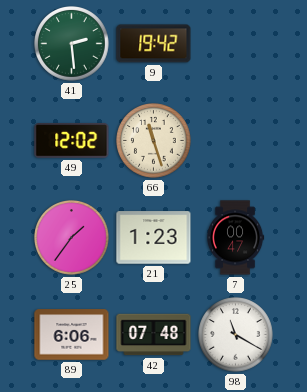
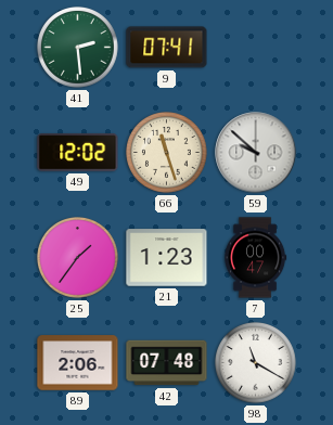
9: 19:42 -> 07:41 (167, 48)
59: none -> 9:52 (256, 153)
89: 6:06 -> 2:06 (78, 363)
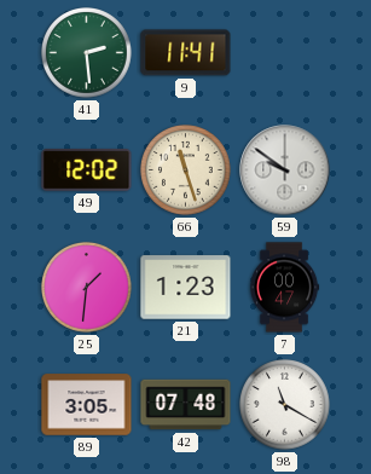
9: 07:41 -> 11:41 (186, 53)
59: 9:52 -> 9:51 (285, 170)
25: 1:36 -> 1:31 (87, 288)
89: 2:06 -> 3:05 (87, 405)
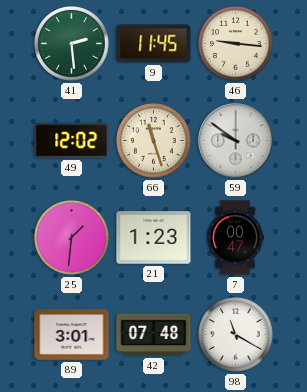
9: 11:41 -> 11:45 (154, 44)
46: none -> 9:16 (236, 44)
89: 3:05 -> 3:01 (72, 335)
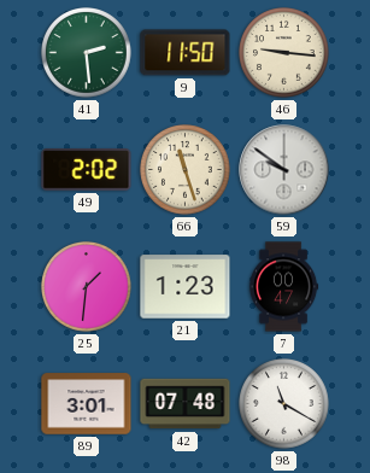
9: 11:45 -> 11:50 (186, 53)
49: 12:02 -> 2:02 (87, 170)
